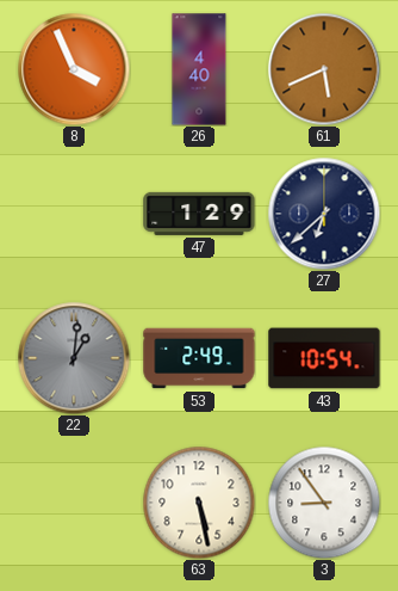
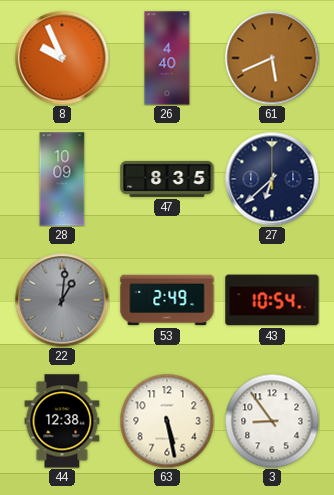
8: 3:56 -> 9:56 (62, 58)
28: none -> 10:09 (62, 179)
47: 1:29 -> 8:35 (167, 179)
44: none -> 12:38 (62, 421)
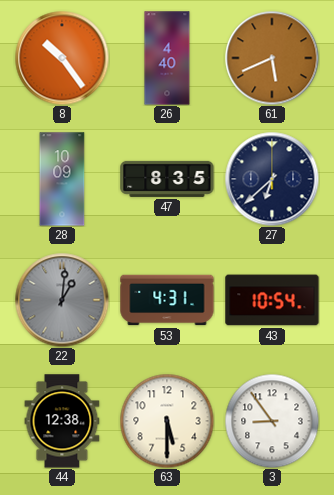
8: 9:56 -> 10:24 (62, 58)
53: 2:49 -> 4:31 (167, 300)
63: 5:28 -> 5:30 (167, 421)
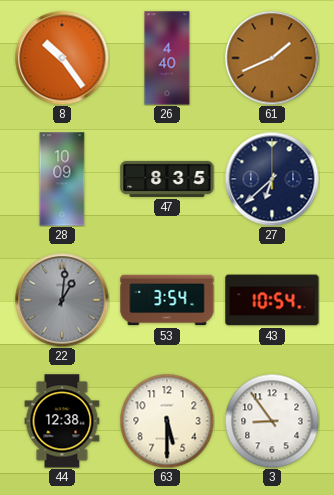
61: 5:41 -> 1:41 (272, 58)
53: 4:31 -> 3:54 (167, 300)
